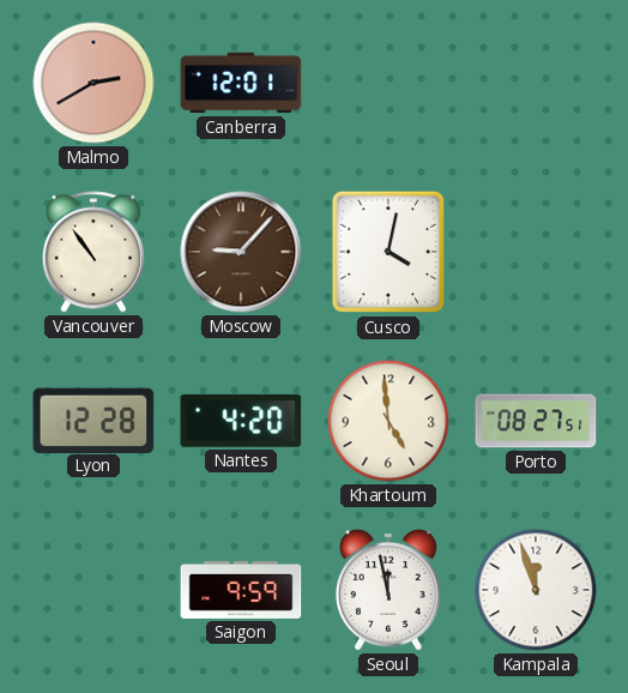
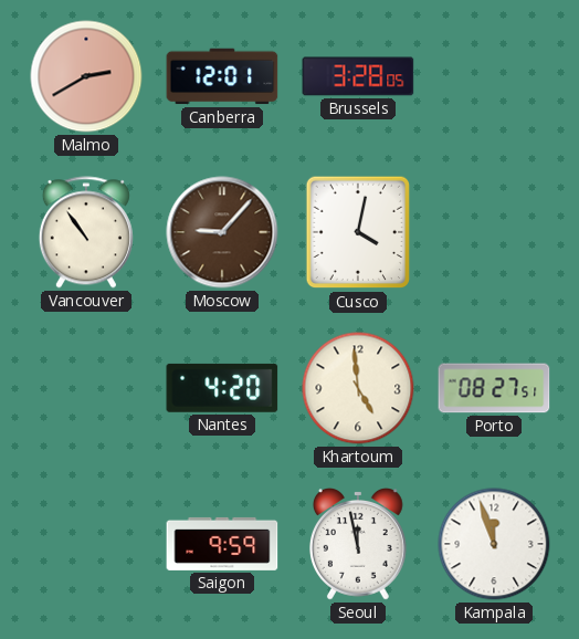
Brussels: none -> 3:28 (358, 76)
Lyon: 12:28 -> none (93, 420)
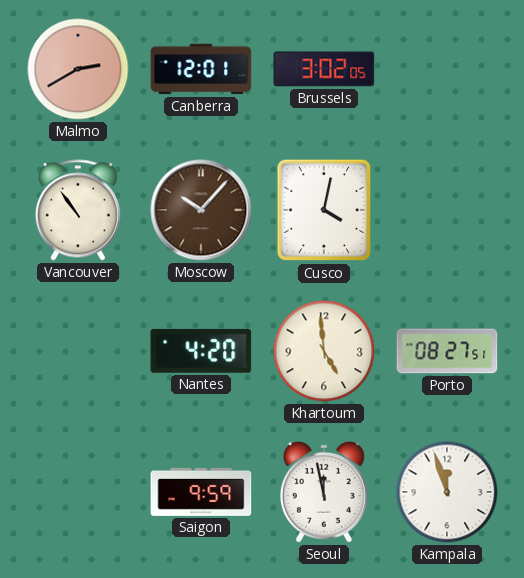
Brussels: 3:28 -> 3:02 (324, 69)
Moscow: 9:07 -> 10:07 (201, 210)
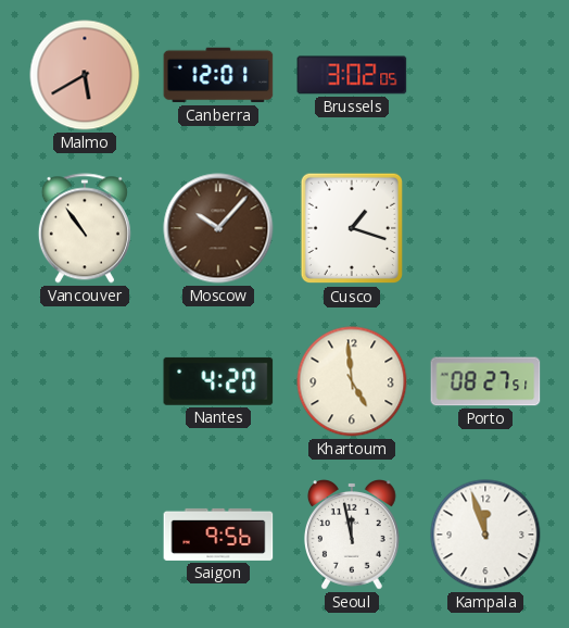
Malmo: 2:40 -> 5:40 (85, 75)
Cusco: 4:02 -> 1:18 (352, 228)
Saigon: 9:59 -> 9:56 (218, 535)
